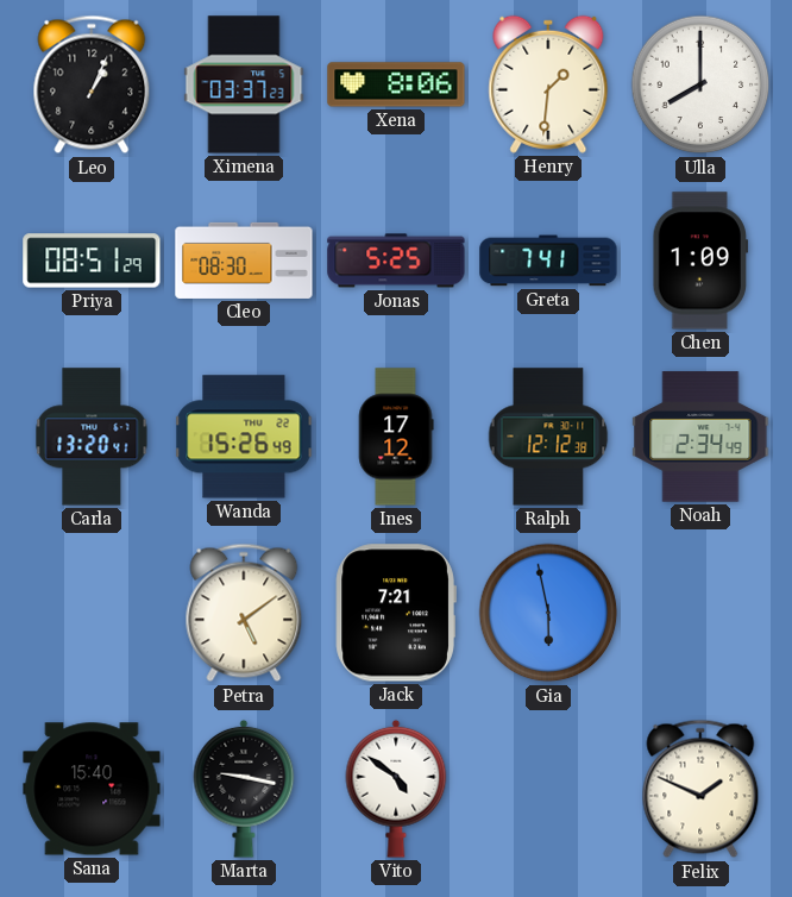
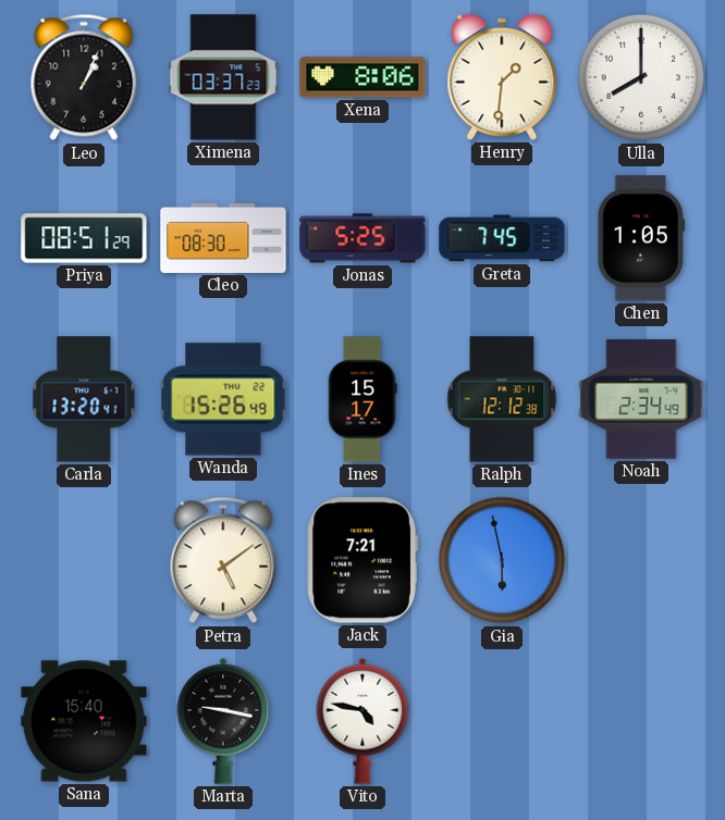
Greta: 7:41 -> 7:45 (502, 238)
Chen: 1:09 -> 1:05 (641, 238)
Ines: 17:12 -> 15:17 (362, 399)
Vito: 4:51 -> 4:47 (362, 721)
Felix: 1:49 -> none (700, 789)
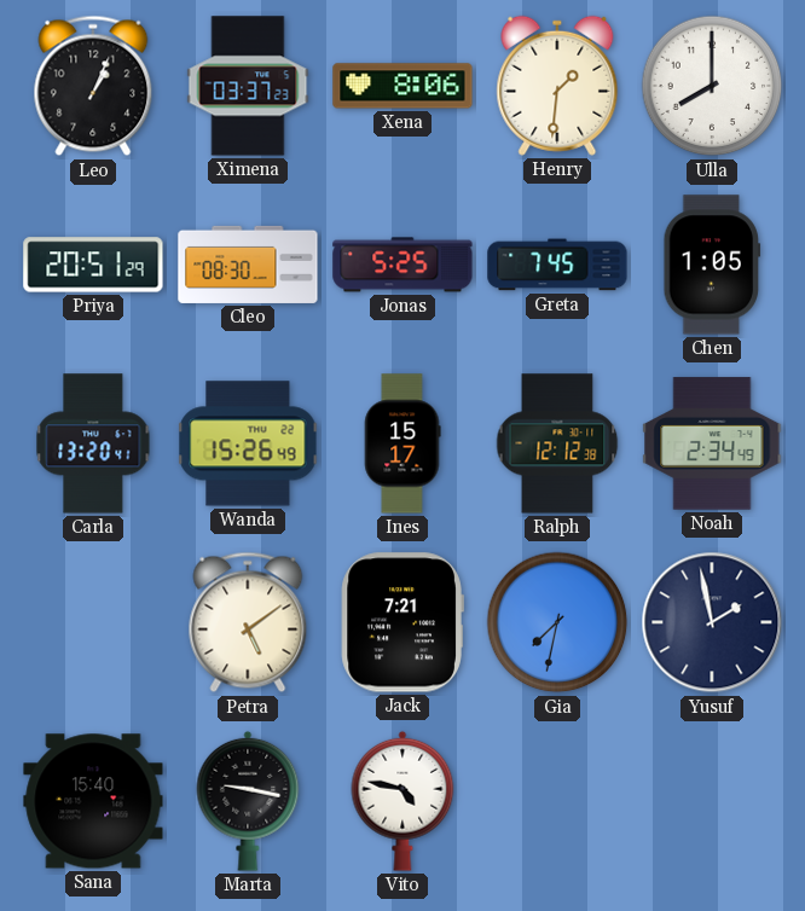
Priya: 08:51 -> 20:51 (93, 265)
Gia: 5:58 -> 7:32 (557, 622)
Yusuf: none -> 1:58 (712, 622)
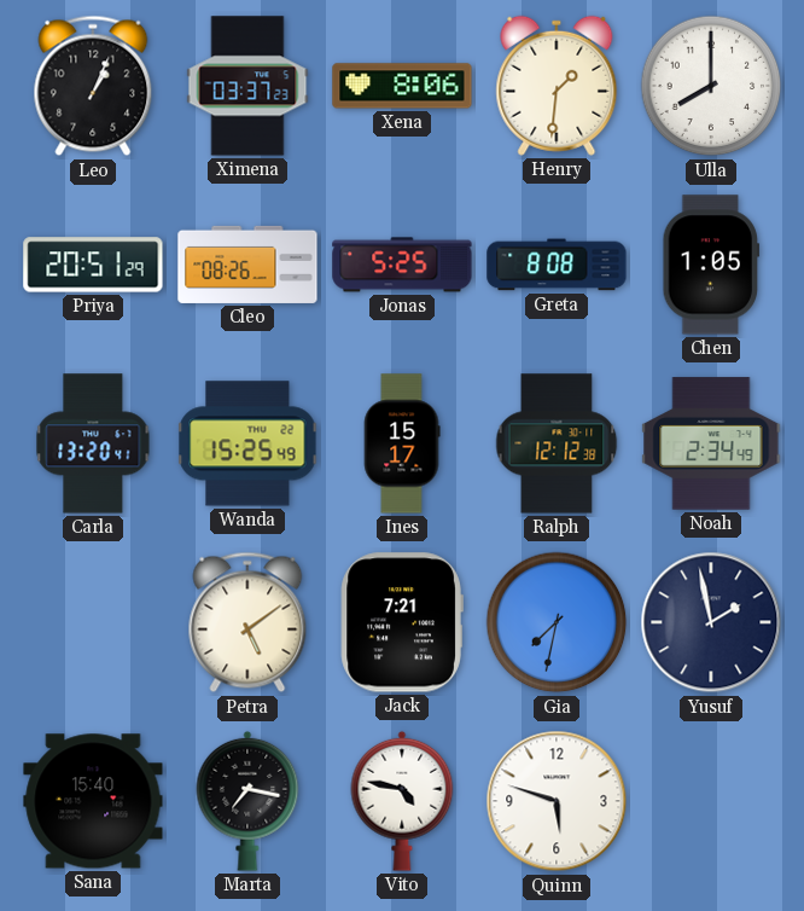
Cleo: 08:30 -> 08:26 (247, 265)
Greta: 7:45 -> 8:08 (557, 265)
Wanda: 15:26 -> 15:25 (247, 443)
Marta: 9:17 -> 7:17 (247, 801)
Quinn: none -> 5:48 (557, 801)
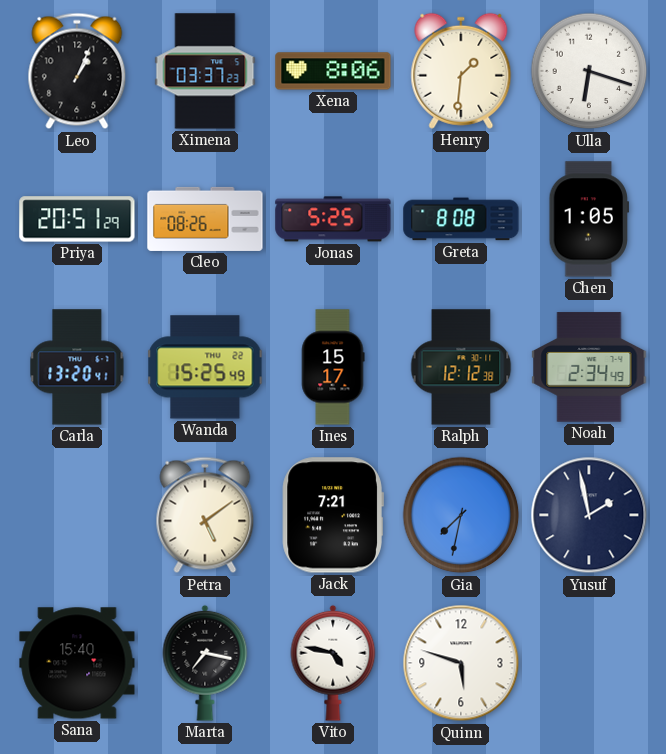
Ulla: 8:00 -> 6:18 (589, 71)
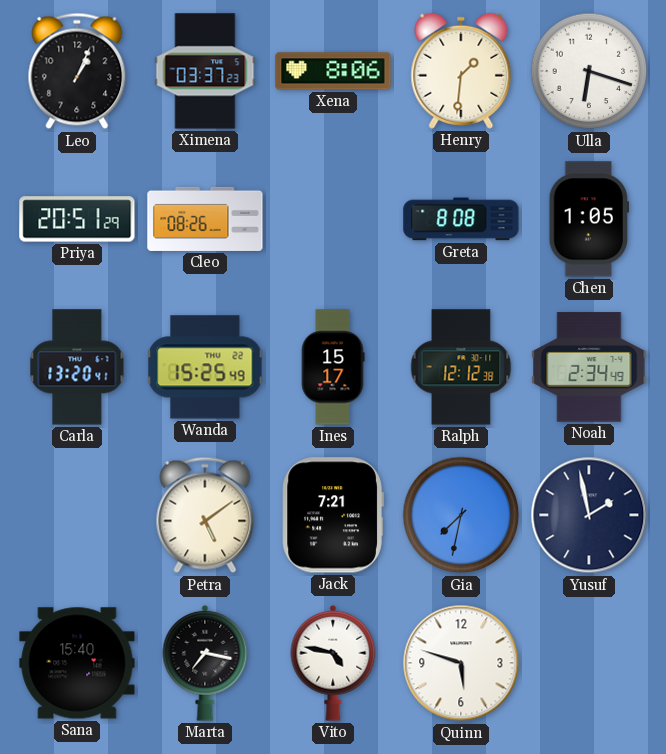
Jonas: 5:25 -> none (333, 219)
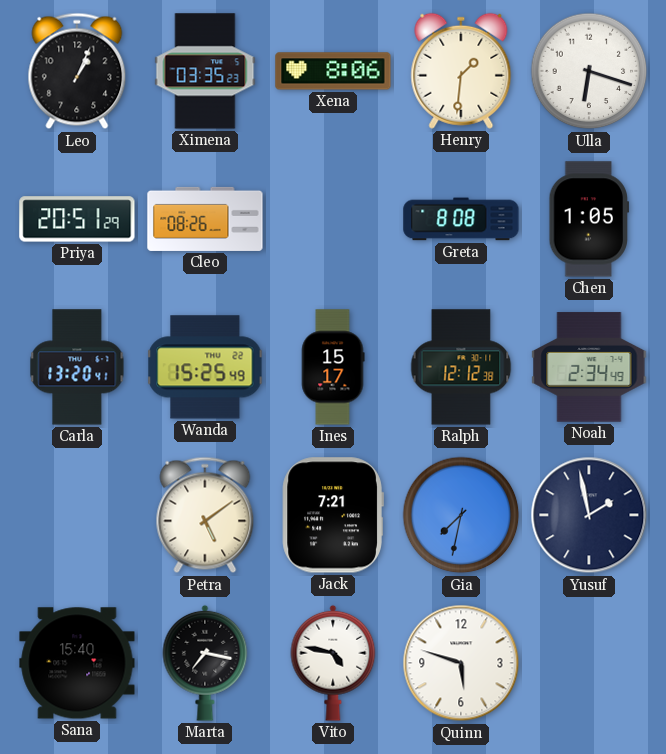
Ximena: 03:37 -> 03:35 (205, 71)
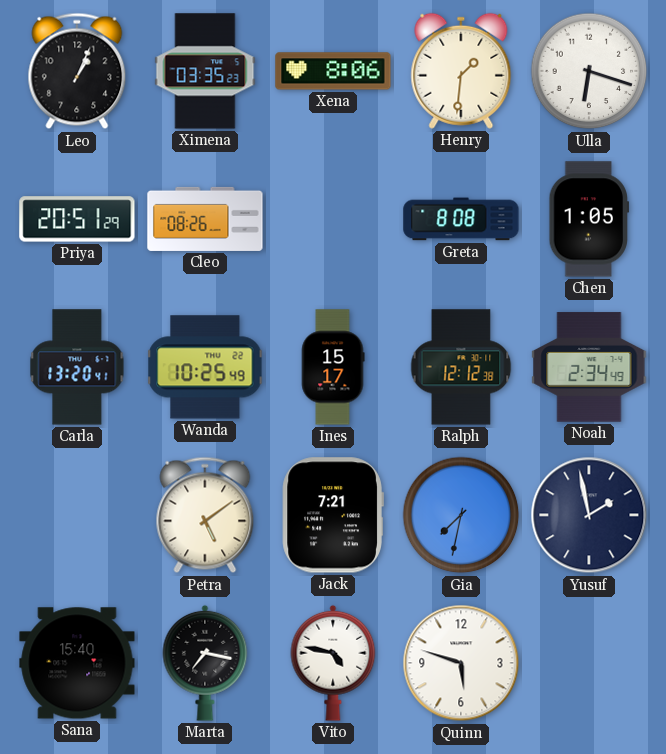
Wanda: 15:25 -> 10:25 (205, 367)
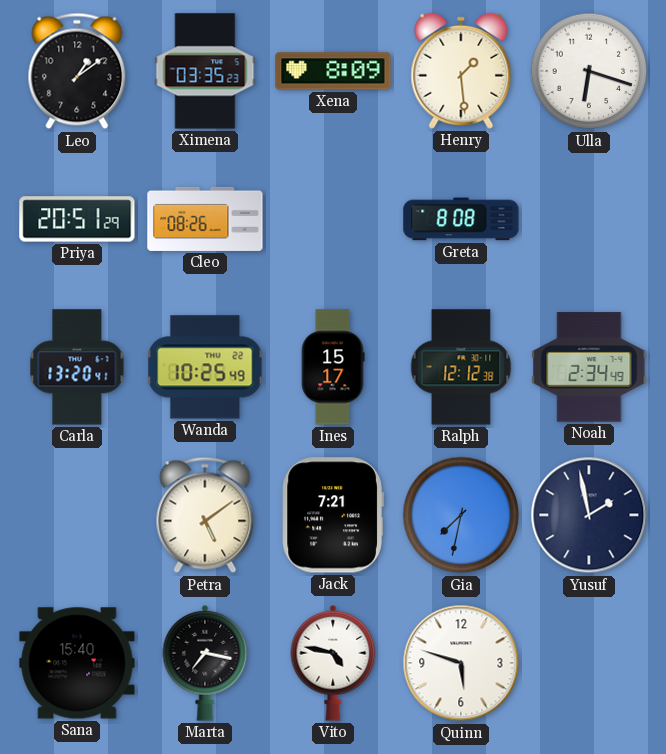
Leo: 1:04 -> 1:09 (77, 71)
Xena: 8:06 -> 8:09 (333, 71)
Henry: 1:31 -> 1:29 (461, 71)
Chen: 1:05 -> none (589, 219)
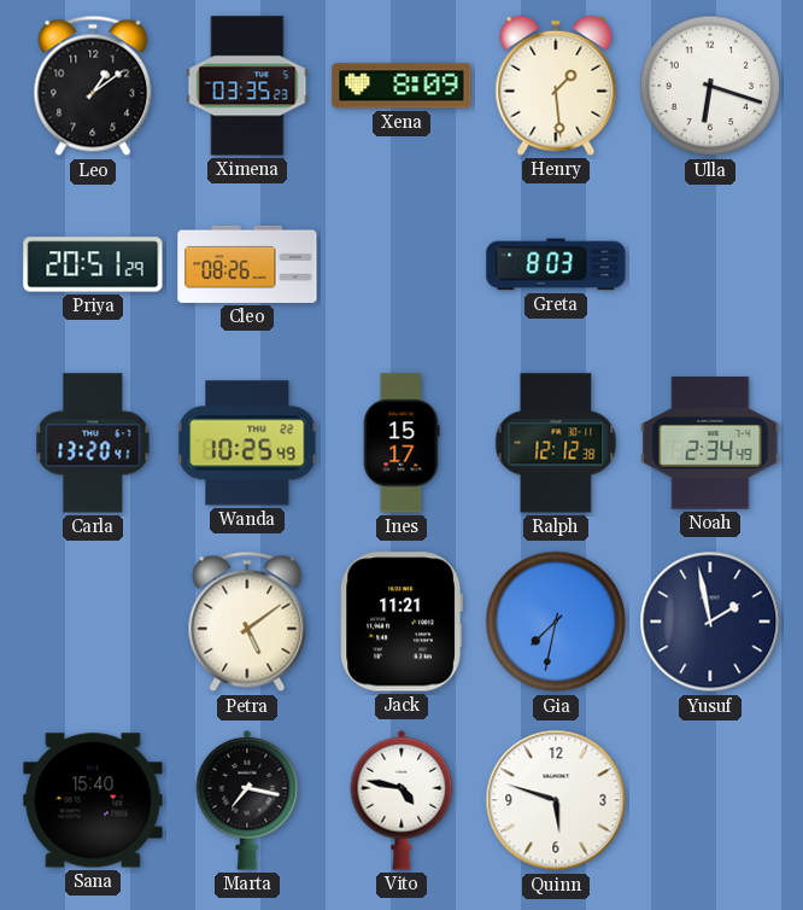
Greta: 8:08 -> 8:03 (556, 264)
Jack: 7:21 -> 11:21 (401, 622)
